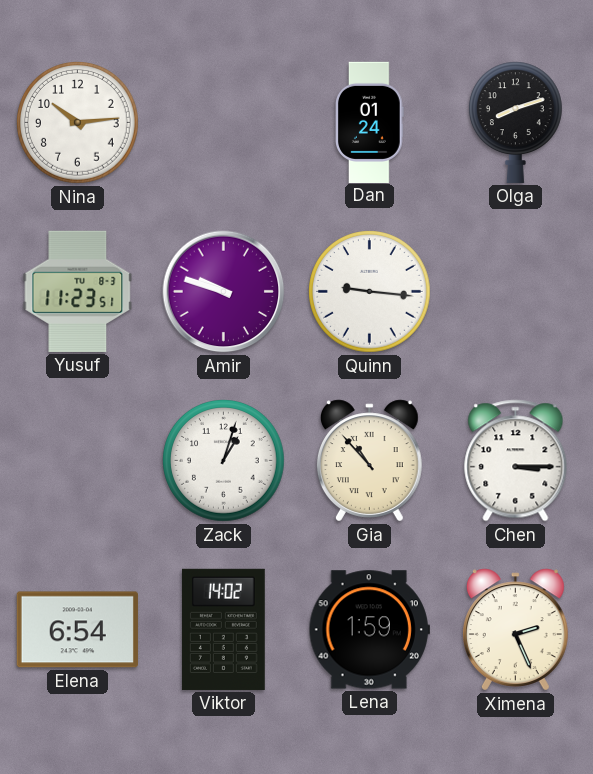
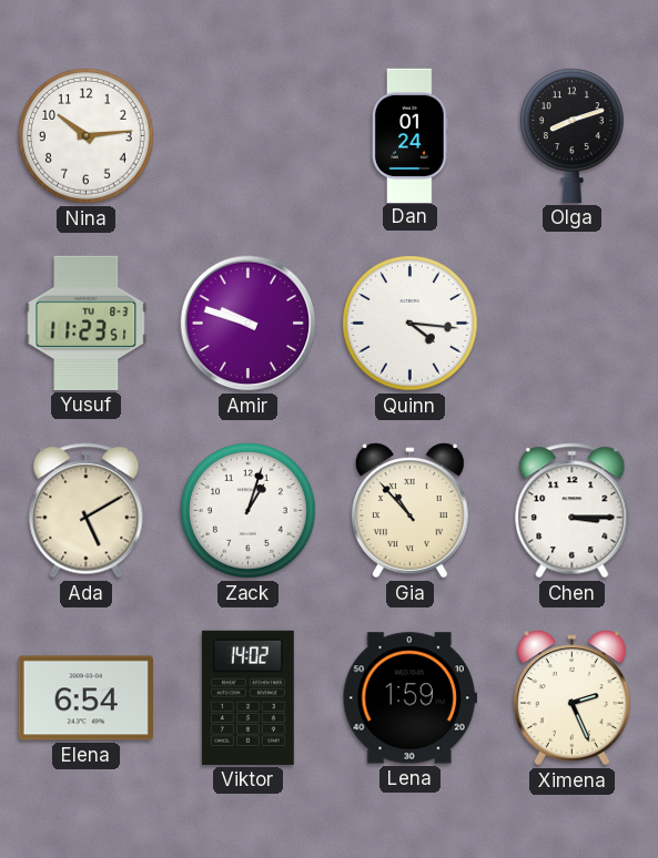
Quinn: 9:16 -> 4:16 (411, 324)
Ada: none -> 5:10 (87, 511)
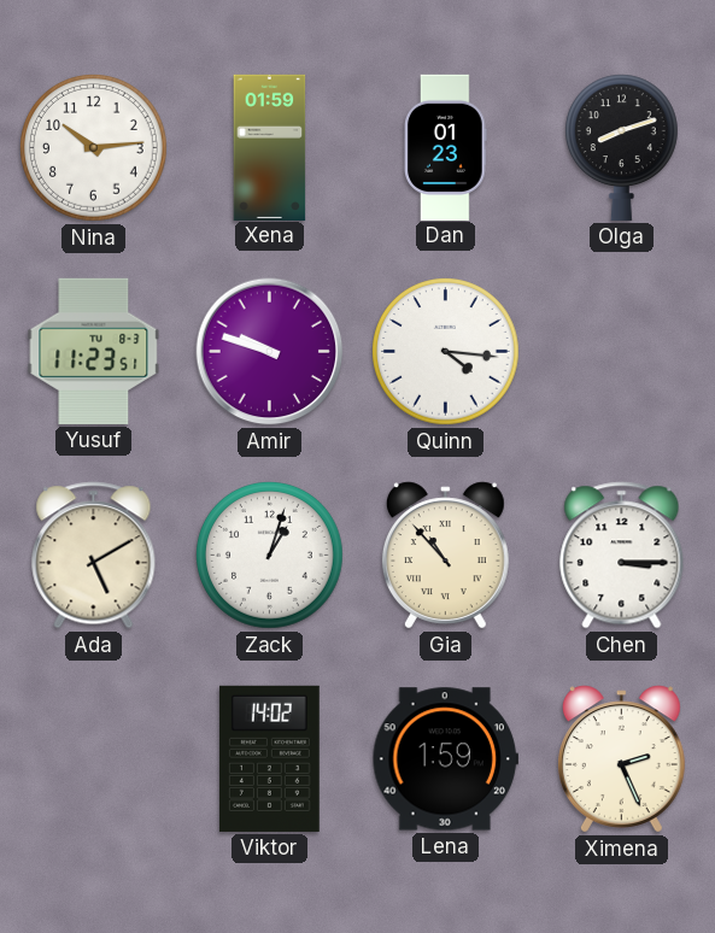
Xena: none -> 01:59 (270, 147)
Dan: 01:24 -> 01:23 (446, 147)
Elena: 6:54 -> none (85, 698)
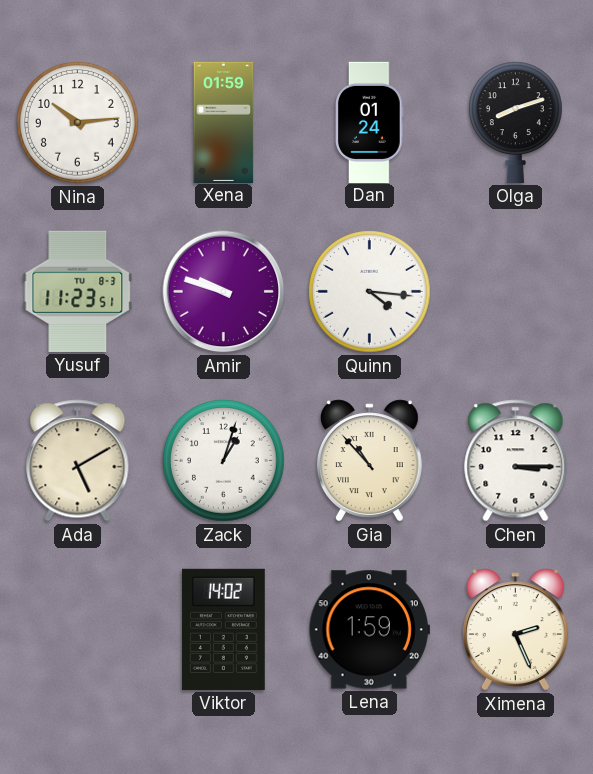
Dan: 01:23 -> 01:24 (370, 122)
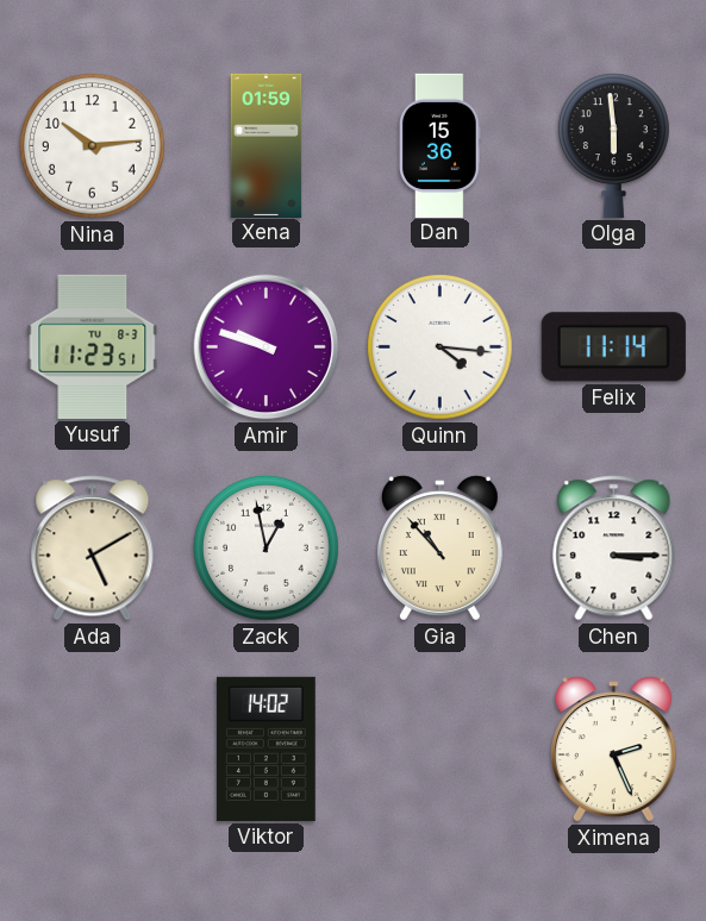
Dan: 01:24 -> 15:36 (441, 145)
Olga: 8:12 -> 5:59 (613, 145)
Felix: none -> 11:14 (613, 347)
Zack: 1:03 -> 12:58 (267, 549)
Lena: 1:59 -> none (369, 630)
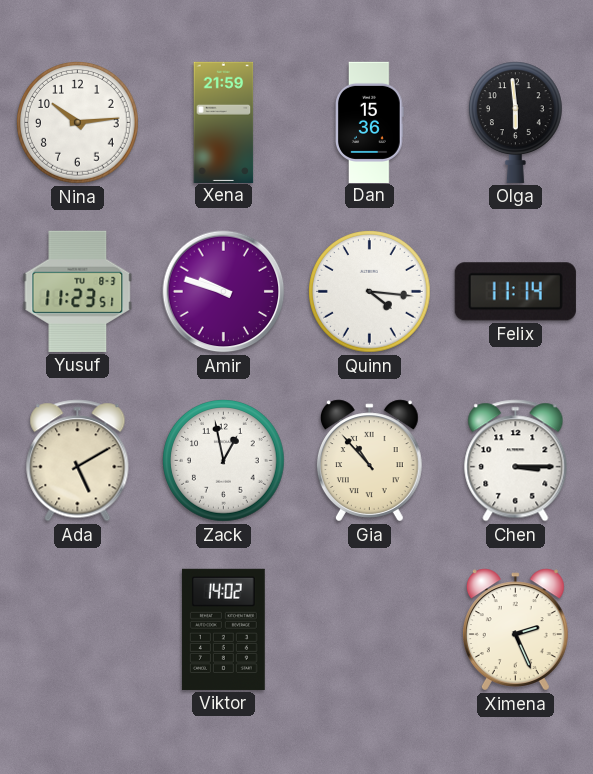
Xena: 01:59 -> 21:59 (224, 122)
